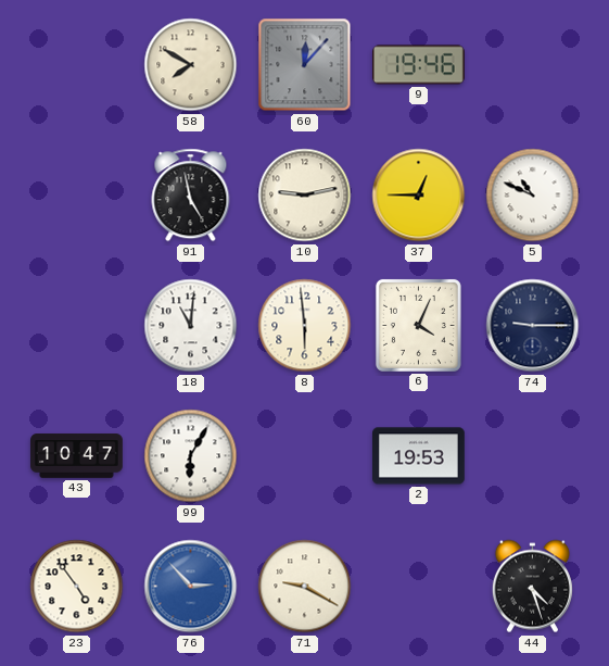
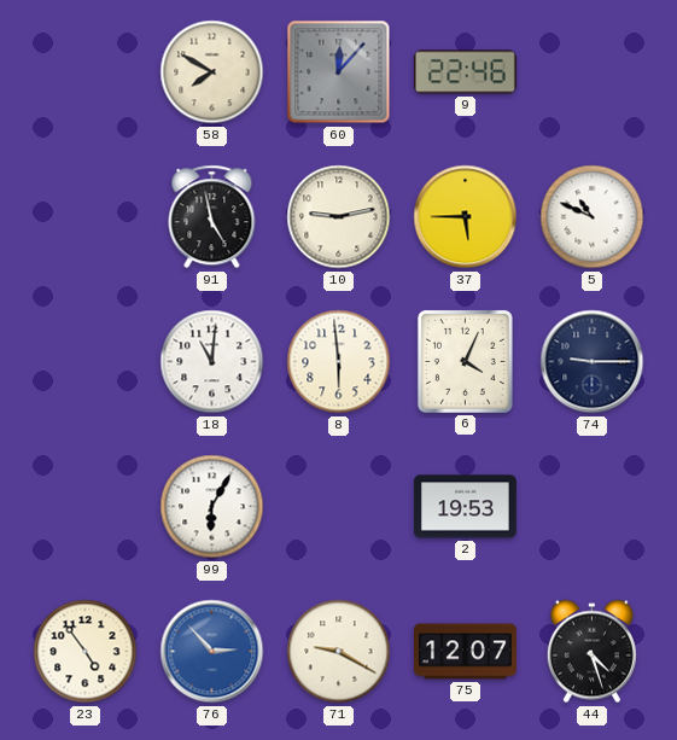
9: 19:46 -> 22:46 (466, 72)
37: 12:45 -> 5:45 (466, 217)
43: 10:47 -> none (77, 456)
75: none -> 12:07 (466, 652)
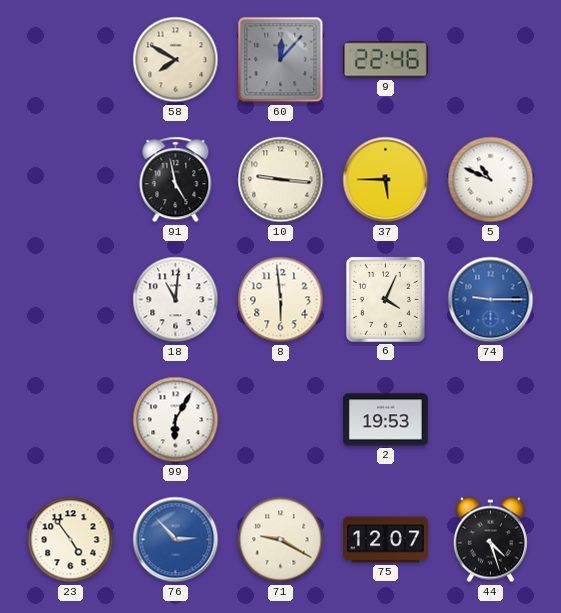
10: 9:13 -> 9:16 (281, 180)
74 dial: navy -> blue (491, 300)
